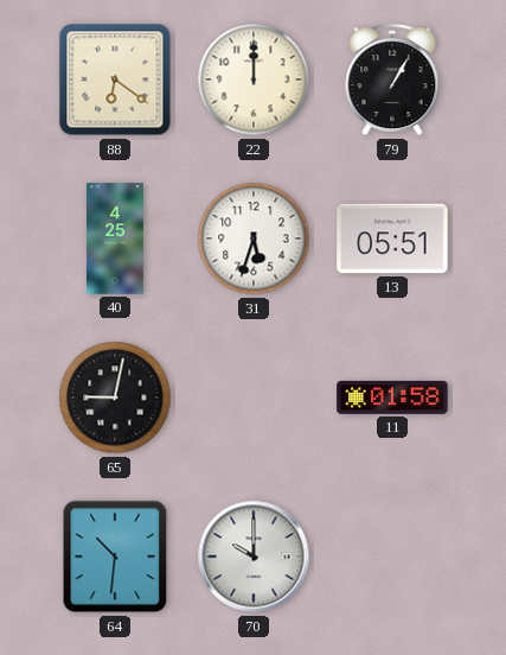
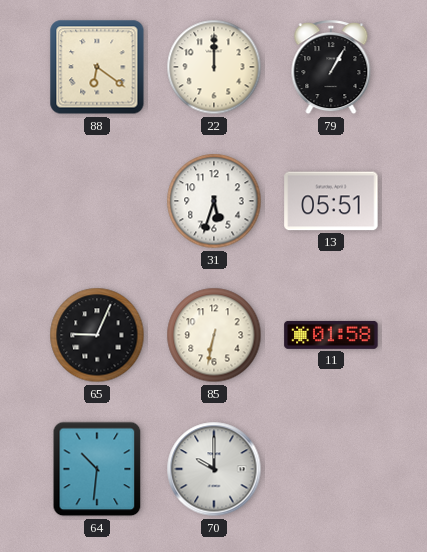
40: 4:25 -> none (115, 239)
65: 9:02 -> 9:04 (97, 335)
85: none -> 6:32 (214, 335)
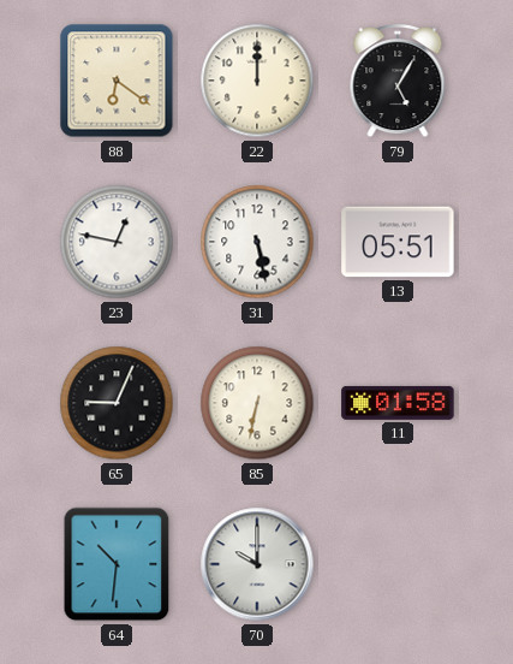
79: 1:05 -> 5:05 (398, 82)
23: none -> 12:47 (117, 242)
31: 5:33 -> 5:28 (257, 242)
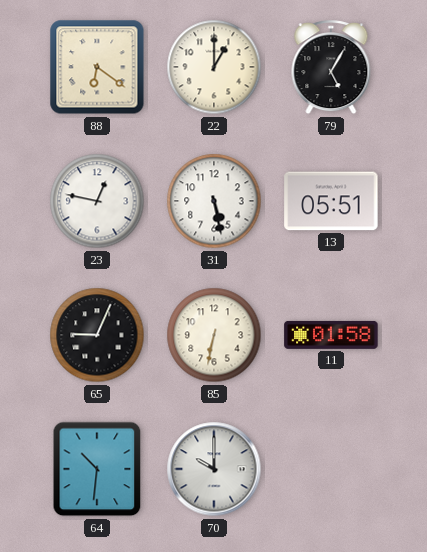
22: 12:00 -> 1:00 (214, 67)
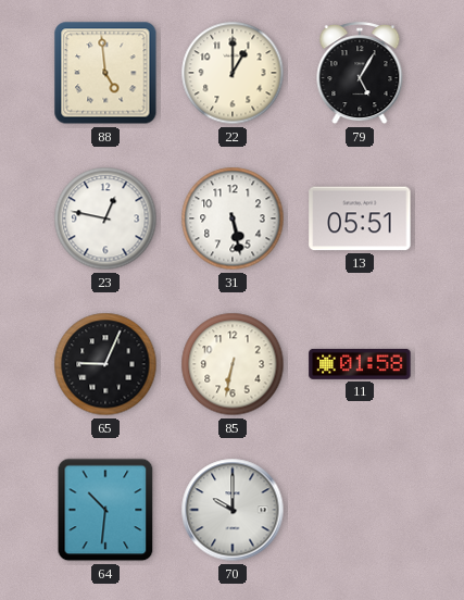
88: 6:21 -> 4:59 (105, 73)
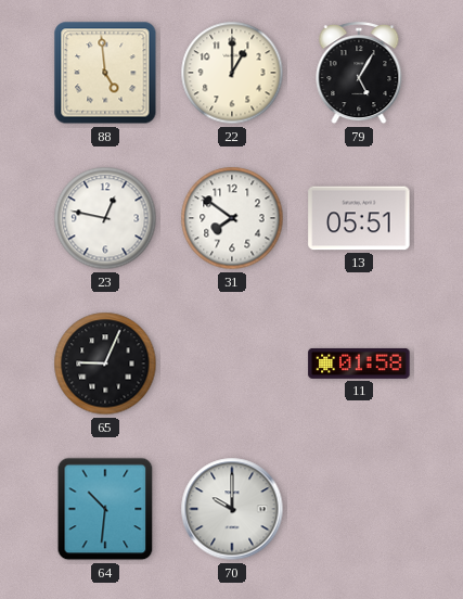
31: 5:28 -> 7:51 (232, 218)
85: 6:32 -> none (233, 364)
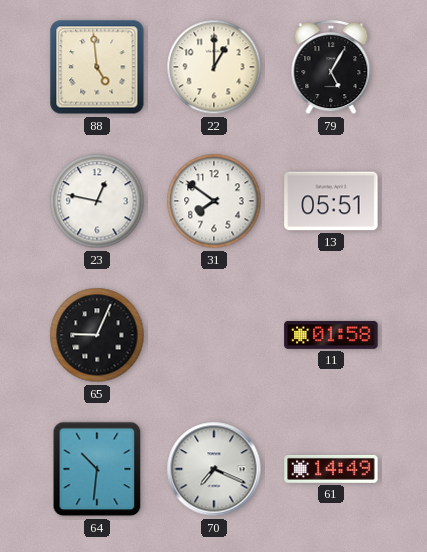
70: 10:00 -> 7:19 (214, 469)
61: none -> 14:49 (331, 469)
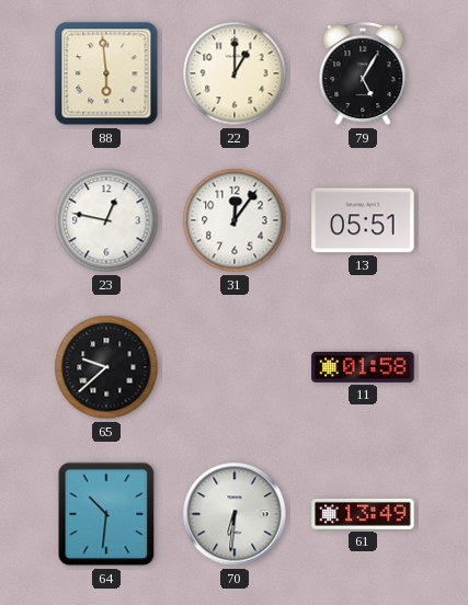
88: 4:59 -> 5:59 (106, 73)
31: 7:51 -> 12:06 (235, 220)
65: 9:04 -> 9:38 (106, 367)
70: 7:19 -> 6:31 (235, 514)
61: 14:49 -> 13:49 (363, 514)
